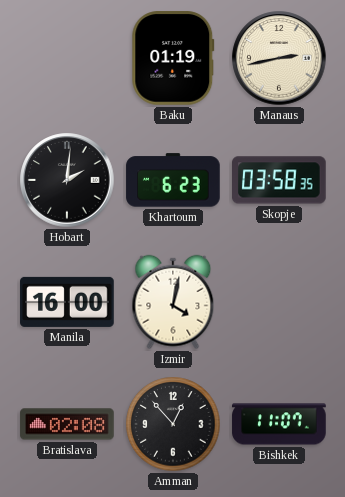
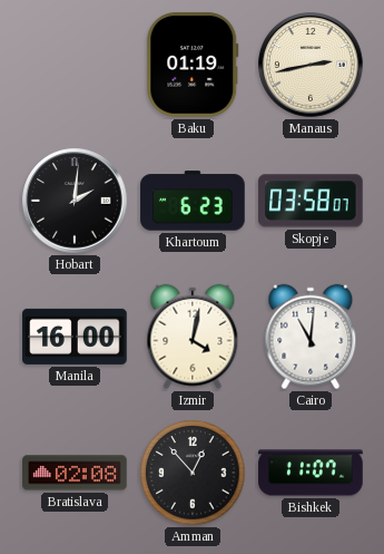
Skopje: 03:58:35 -> 03:58:07 (311, 201)
Cairo: none -> 11:01 (311, 337)
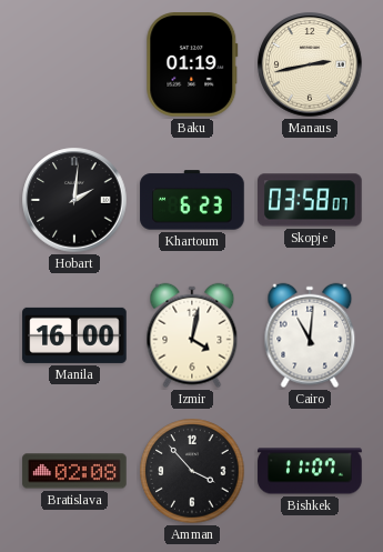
Amman: 12:53 -> 3:53 (192, 471)
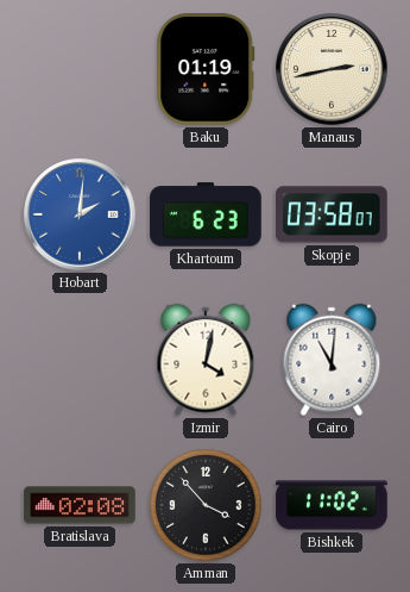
Hobart dial: black -> blue (80, 214)
Manila: 16:00 -> none (74, 335)
Bishkek: 11:07 -> 11:02 (332, 505)
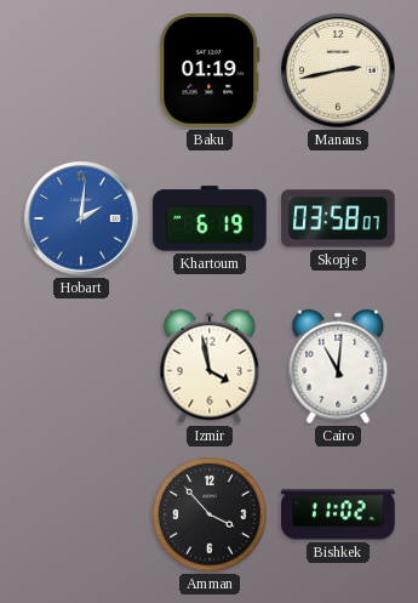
Khartoum: 6:23 -> 6:19 (210, 218)
Izmir: 4:02 -> 3:58 (210, 366)
Bratislava: 02:08 -> none (80, 505)
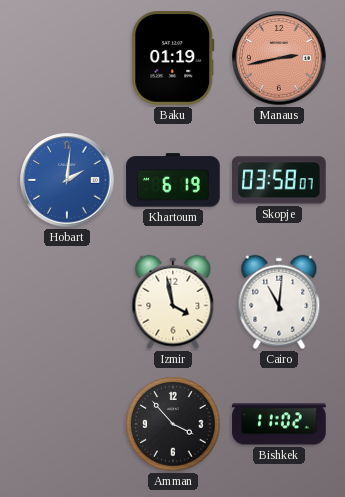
Manaus dial: cream -> salmon (279, 58)
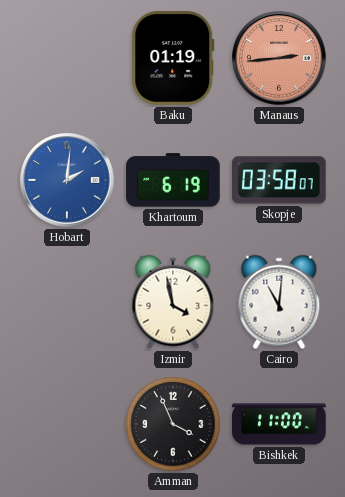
Manaus: 2:43 -> 2:44 (279, 58)
Amman: 3:53 -> 3:56 (173, 424)
Bishkek: 11:02 -> 11:00 (279, 424)
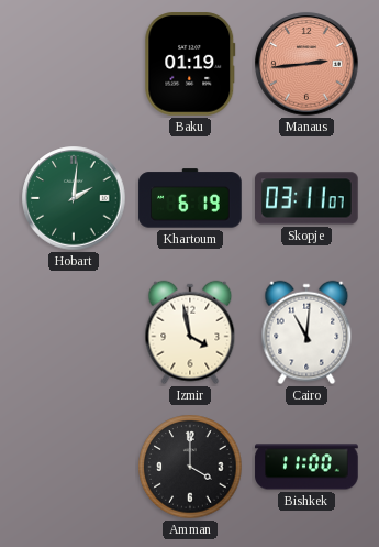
Hobart dial: blue -> green (74, 198)
Skopje: 03:58 -> 03:11 (306, 198)
Amman: 3:56 -> 4:00 (190, 467)
